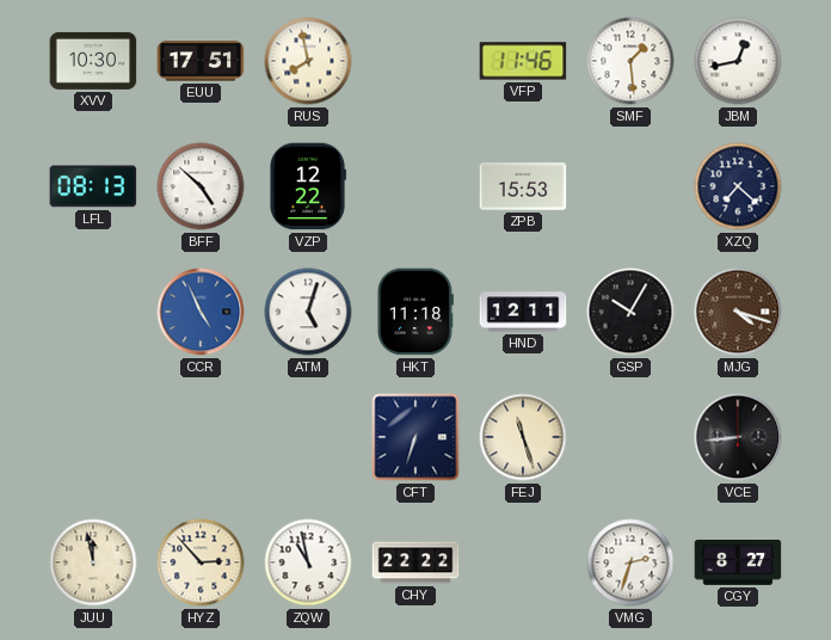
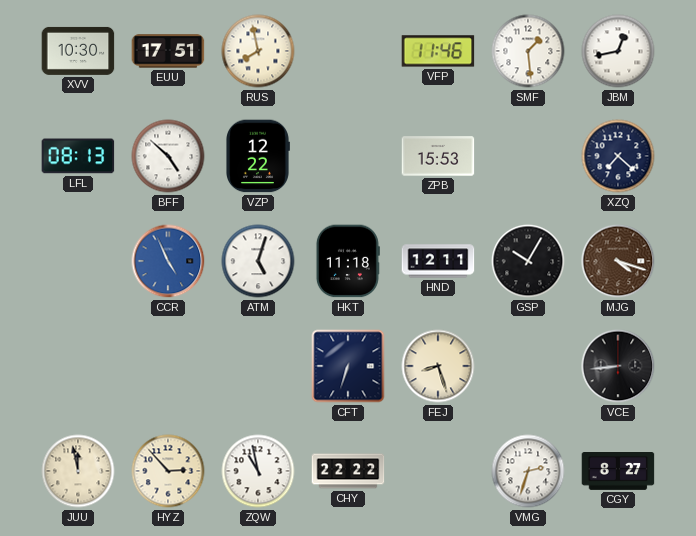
FEJ: 11:27 -> 8:27 (438, 366)
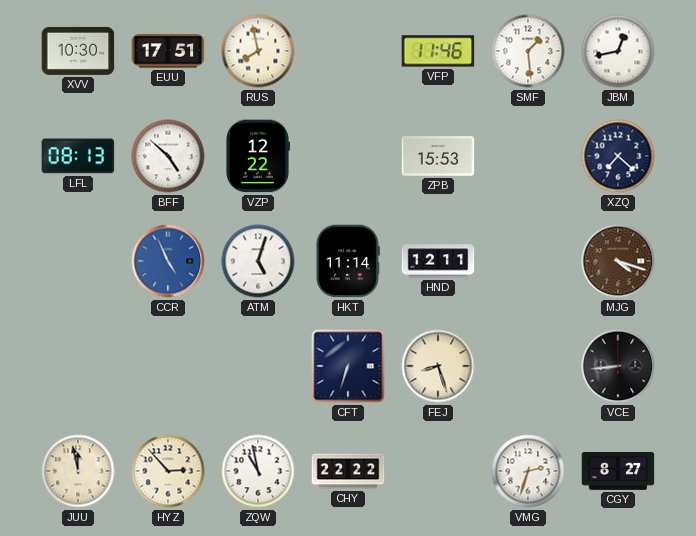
HKT: 11:18 -> 11:14 (347, 261)
GSP: 10:05 -> none (528, 261)
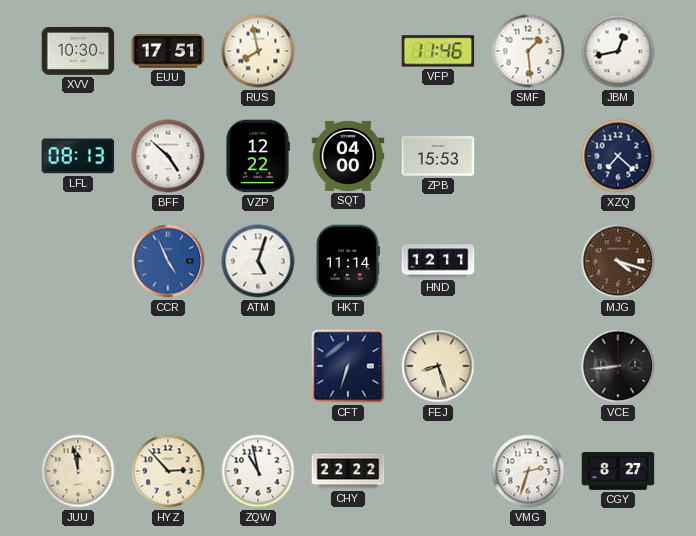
SQT: none -> 04:00 (348, 156)
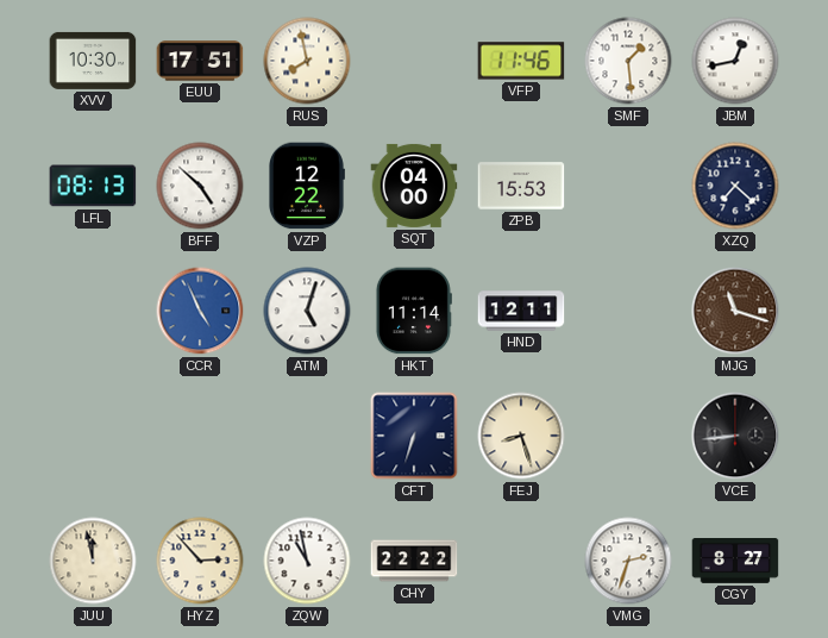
MJG: 4:18 -> 11:18 (735, 311)
